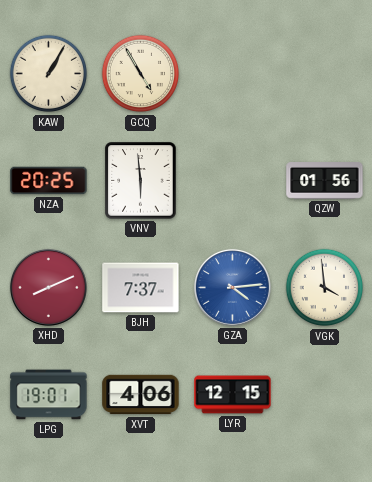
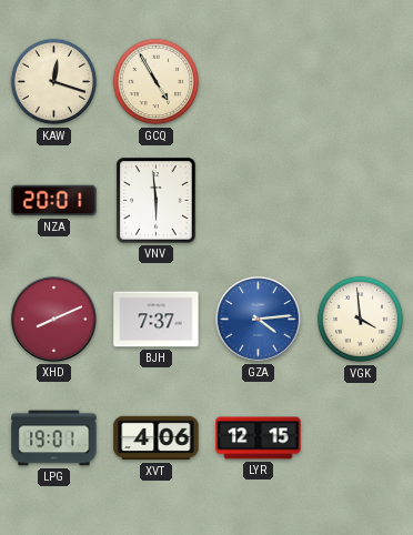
KAW: 1:05 -> 12:18 (54, 82)
NZA: 20:25 -> 20:01 (54, 201)
QZW: 01:56 -> none (325, 181)
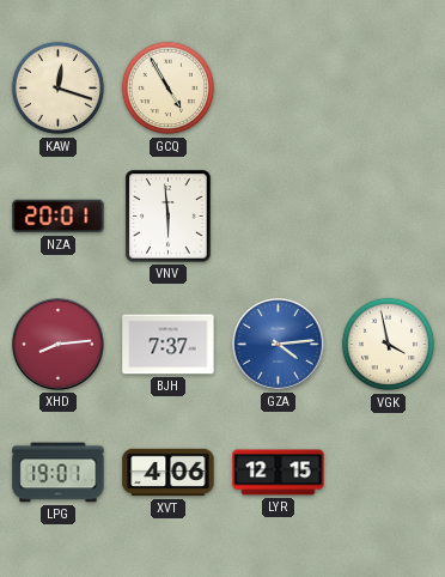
XHD: 8:11 -> 8:14 (57, 344)
VGK: 3:59 -> 3:58 (389, 345)
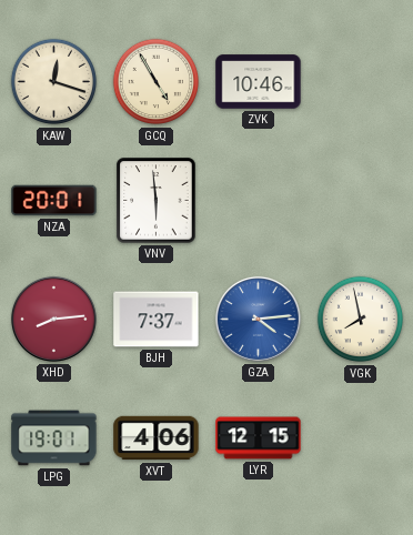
ZVK: none -> 10:46 (259, 82)
VGK: 3:58 -> 7:58 (361, 320)
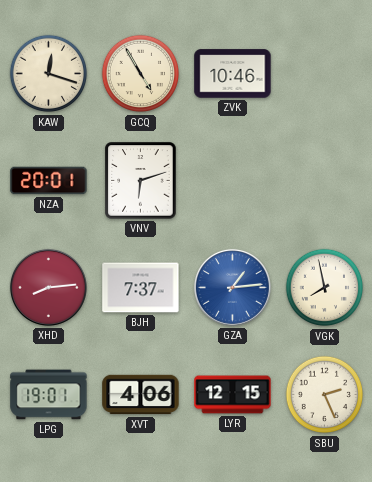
VNV: 5:59 -> 6:12 (141, 181)
GZA: 4:14 -> 1:14 (232, 287)
SBU: none -> 2:26 (325, 395)
